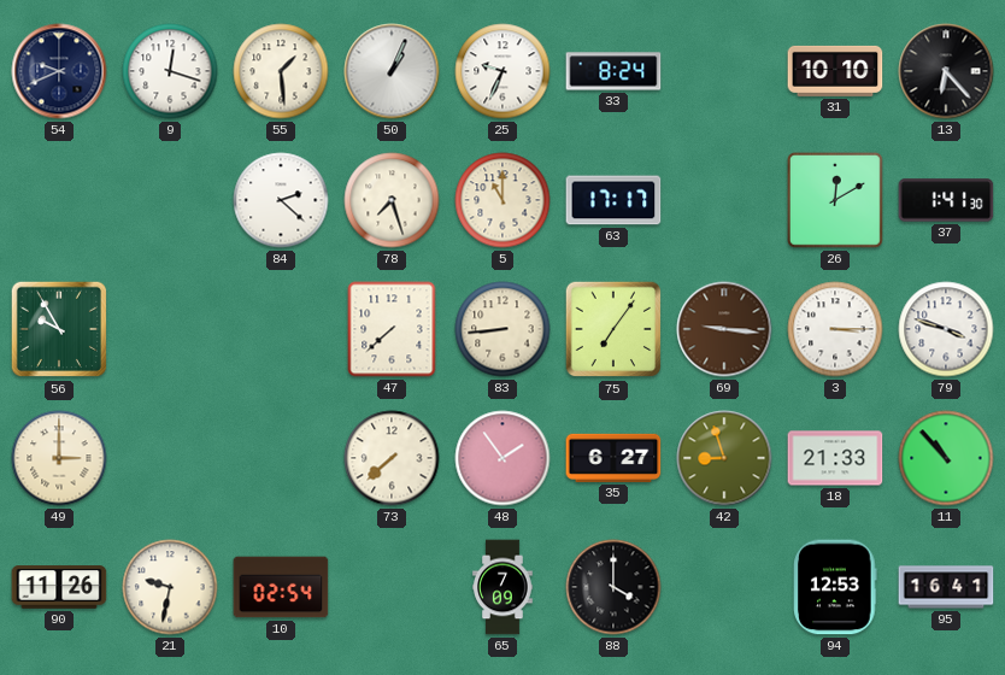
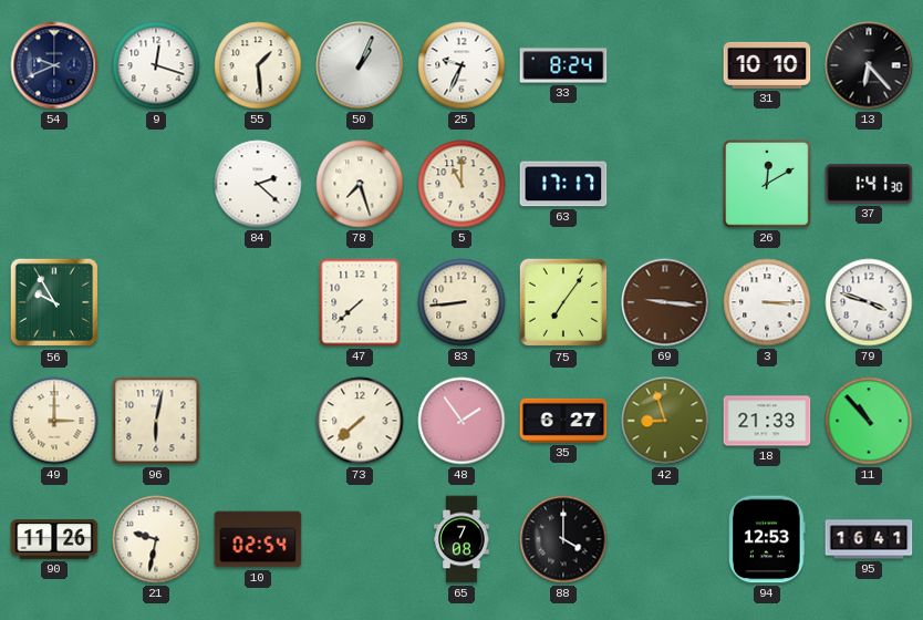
96: none -> 6:02 (156, 421)
65: 7:09 -> 7:08 (461, 539)
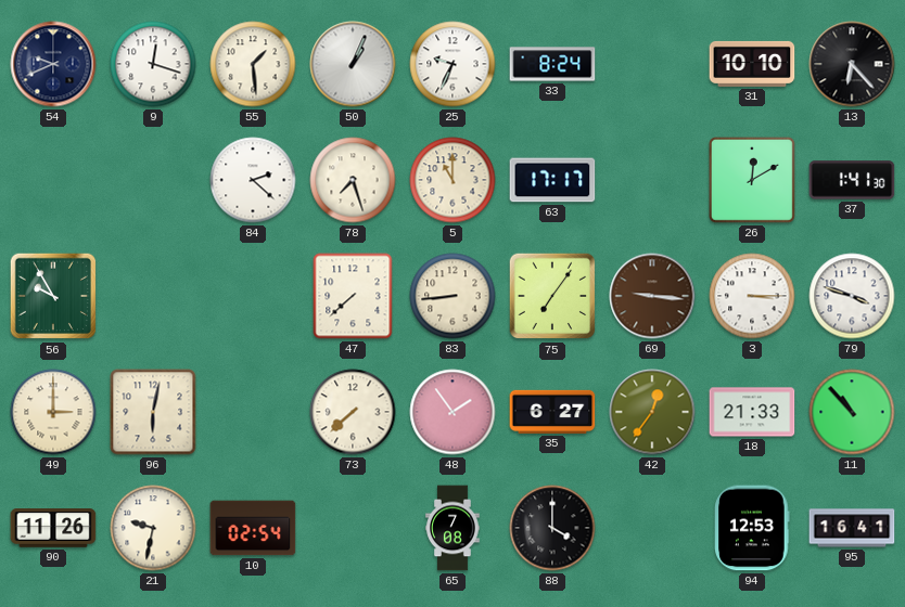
42: 8:57 -> 12:36 (652, 412)
